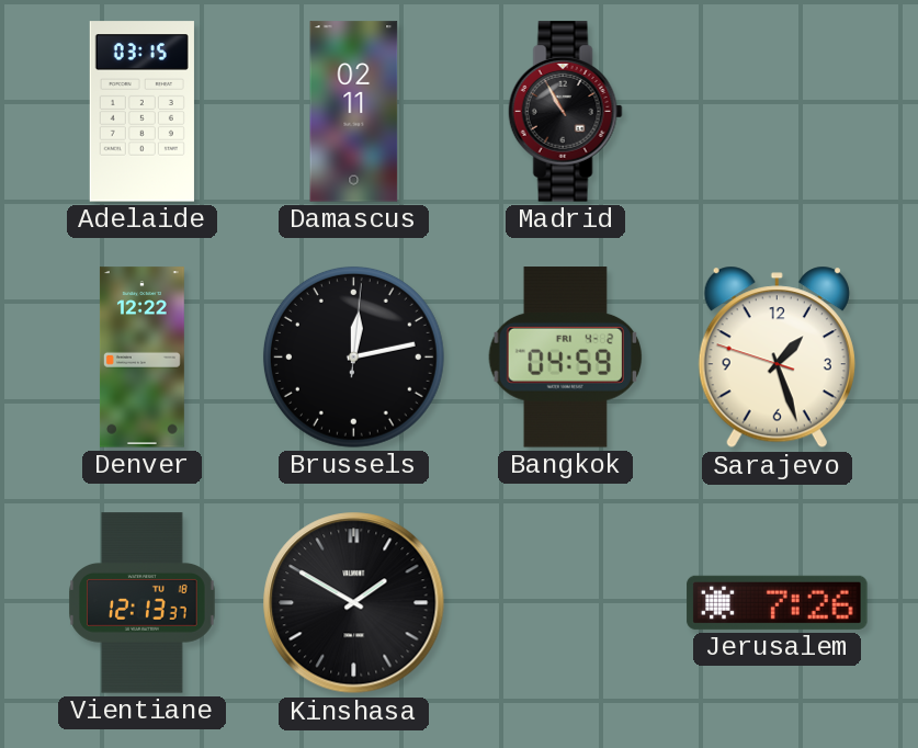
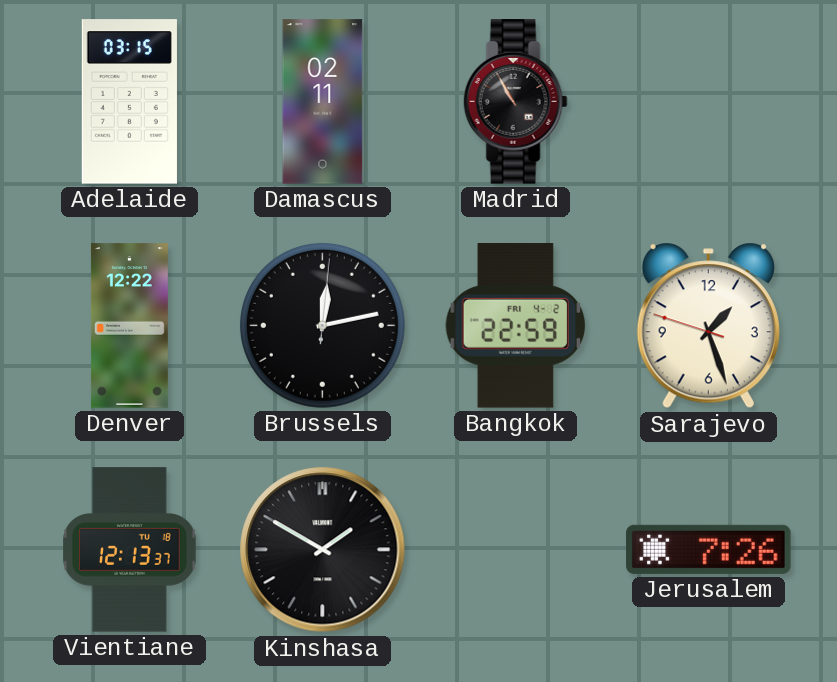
Bangkok: 04:59 -> 22:59 (515, 326)
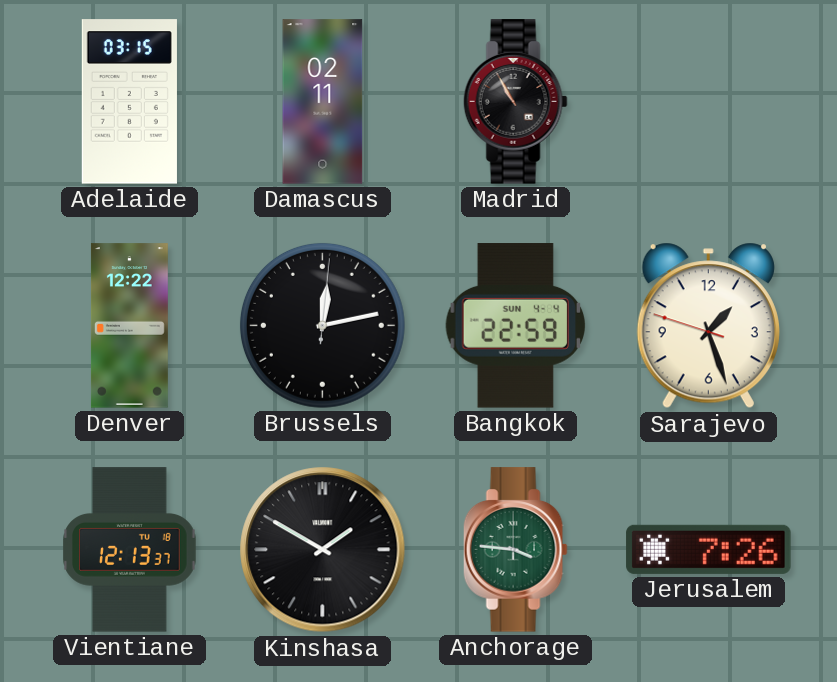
Bangkok date: FRI 4-2 -> SUN 4-4 (515, 326)
Anchorage: none -> 3:46 (515, 550)
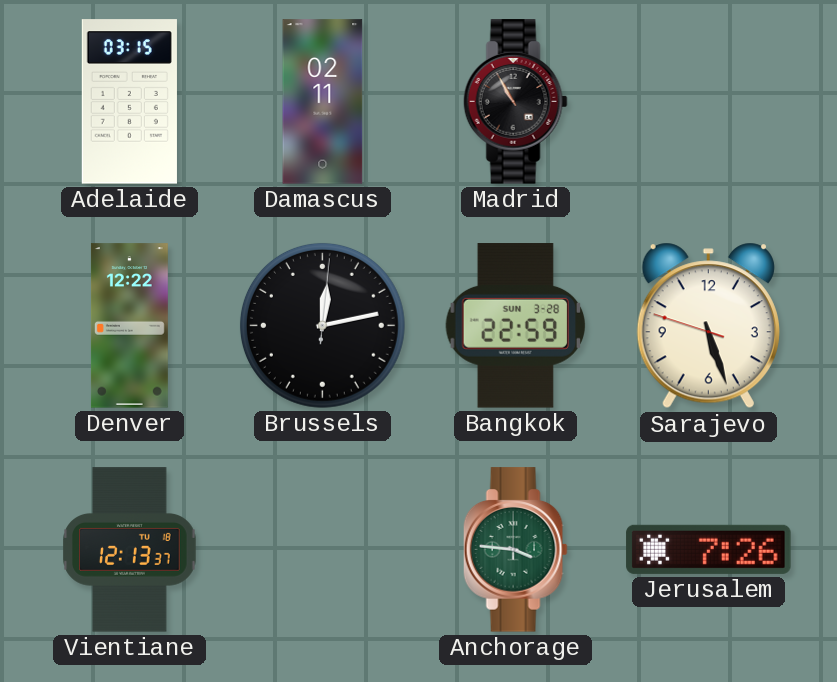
Bangkok date: SUN 4-4 -> SUN 3-28 (515, 326)
Sarajevo: 1:26 -> 5:26 (708, 326)
Kinshasa: 1:50 -> none (323, 550)
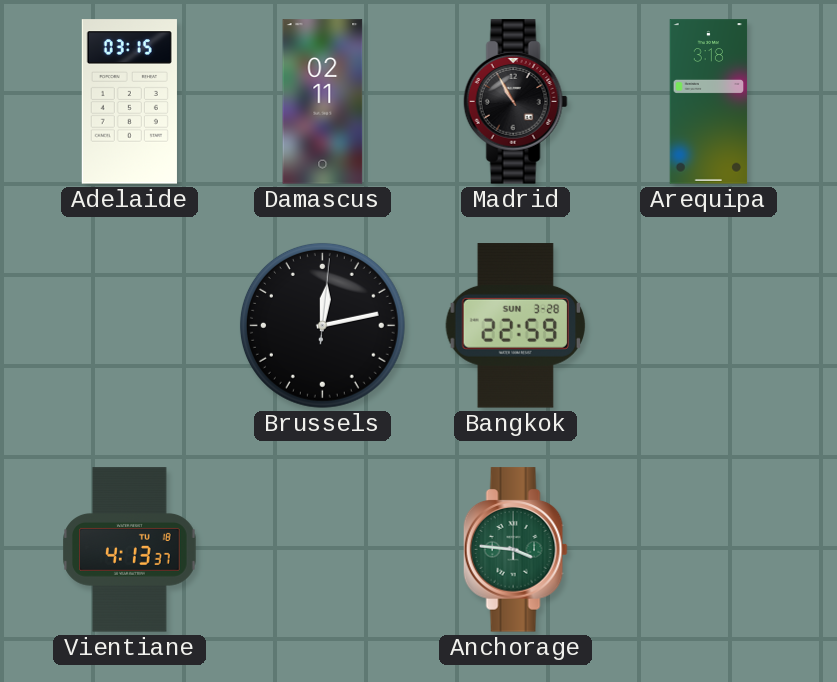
Arequipa: none -> 3:18 (709, 102)
Denver: 12:22 -> none (129, 326)
Sarajevo: 5:26 -> none (708, 326)
Vientiane: 12:13 -> 4:13 (130, 550)
Jerusalem: 7:26 -> none (709, 549)
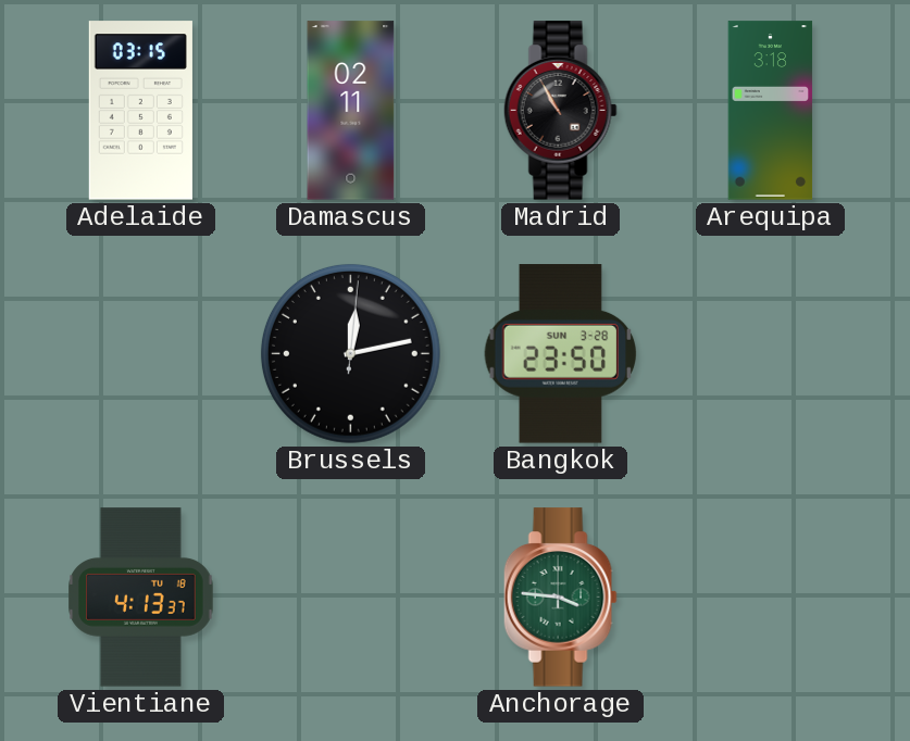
Bangkok: 22:59 -> 23:50 (560, 354)
